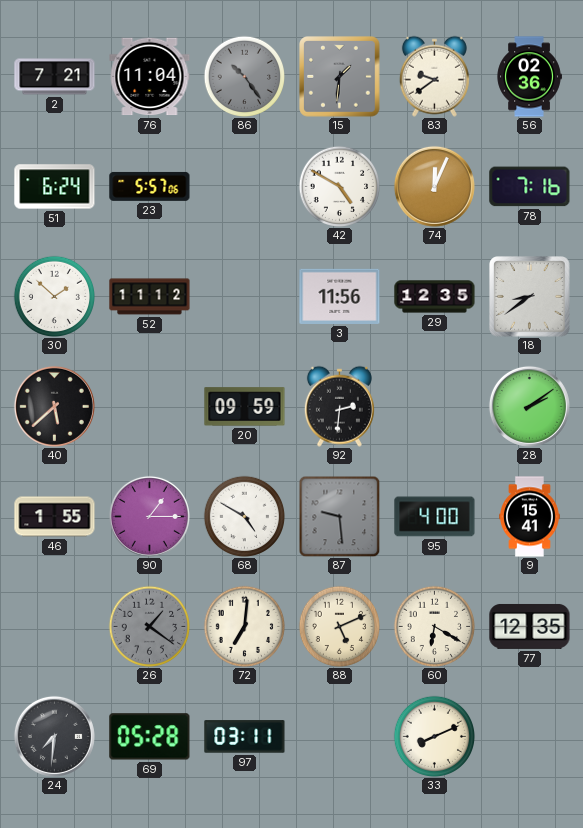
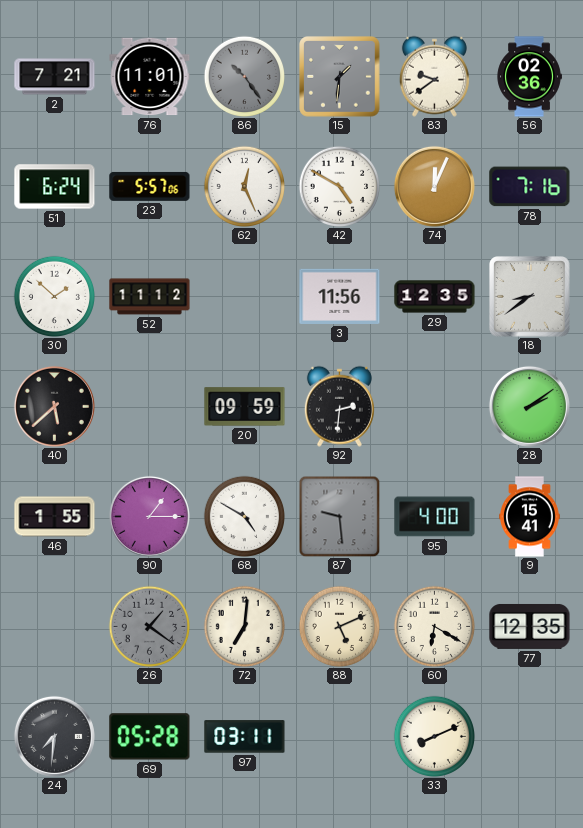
76: 11:04 -> 11:01 (150, 77)
62: none -> 12:26 (244, 186)
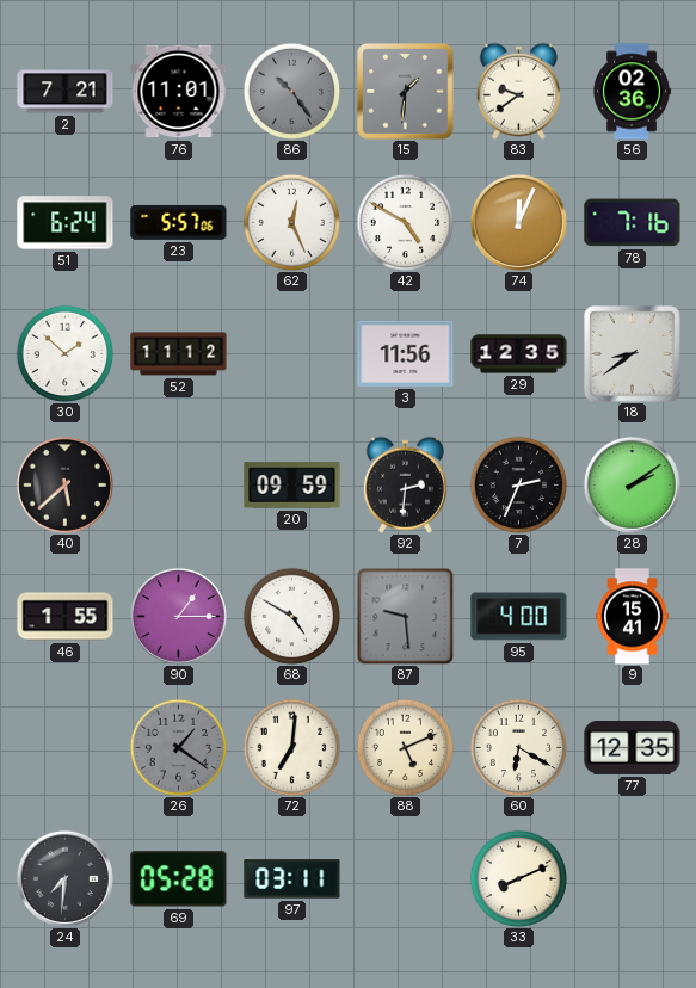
7: none -> 2:34 (518, 484)
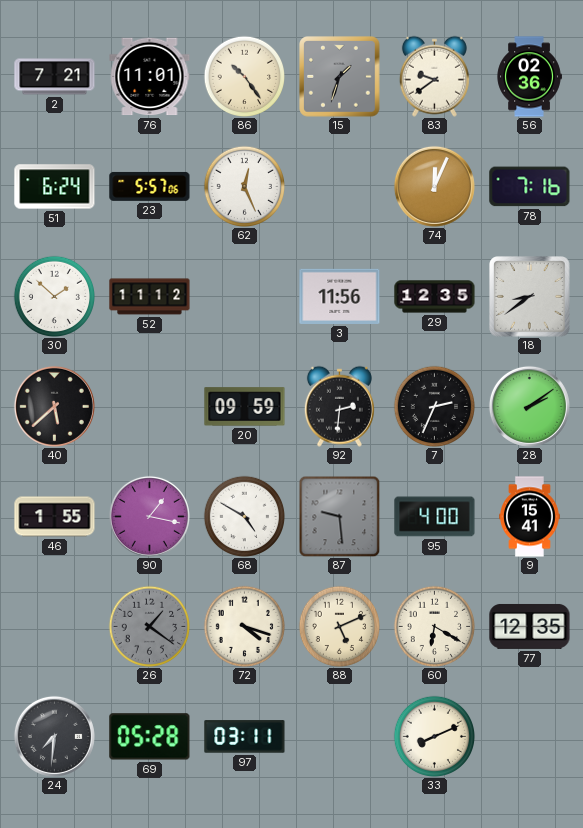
86 dial: grey -> cream (244, 76)
15: 1:31 -> 1:33 (340, 77)
42: 4:50 -> none (405, 222)
90: 1:15 -> 1:17 (149, 516)
72: 7:01 -> 4:18 (244, 626)
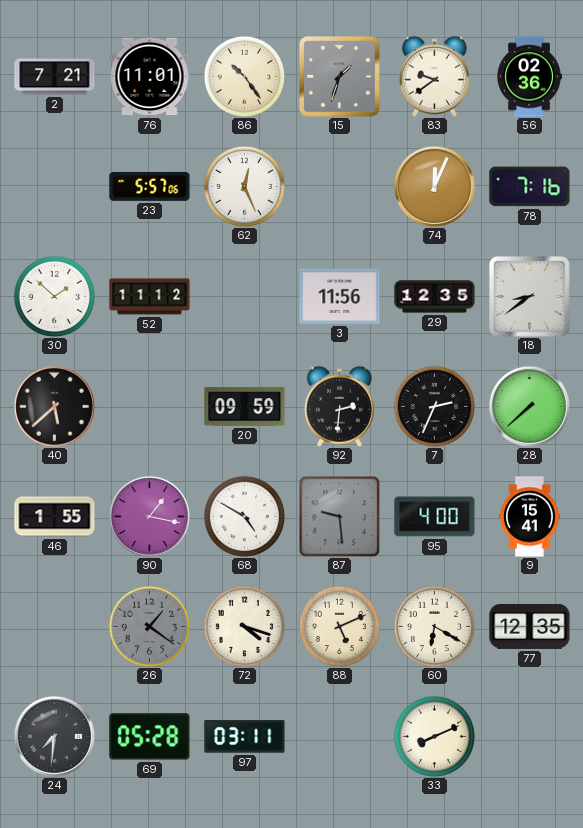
51: 6:24 -> none (55, 187)
28: 2:09 -> 7:38 (529, 406)
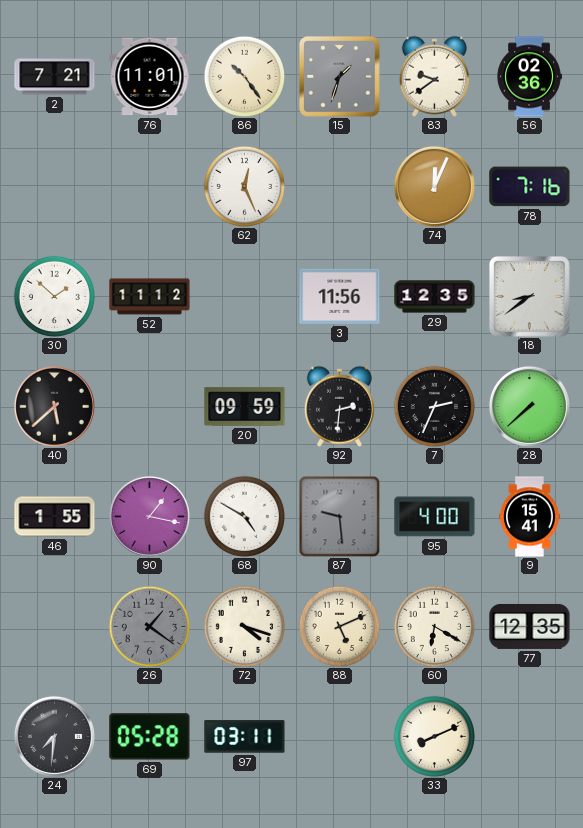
23: 5:57 -> none (150, 186)
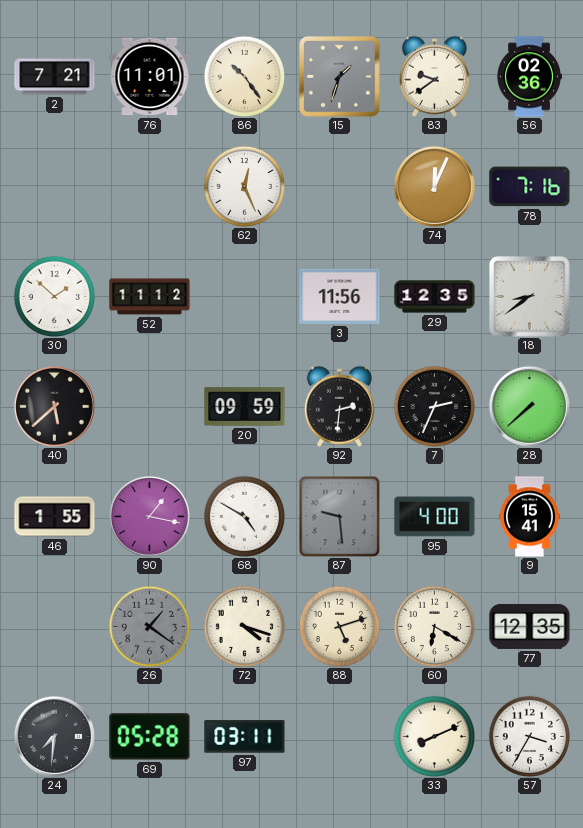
88: 5:11 -> 5:12 (339, 626)
57: none -> 3:35 (529, 736)
